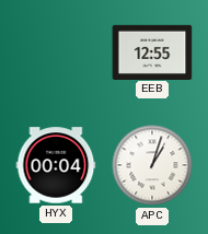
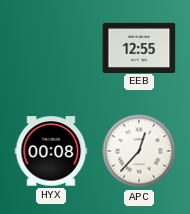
HYX: 00:04 -> 00:08 (51, 151)
APC: 1:03 -> 12:37 (139, 151)
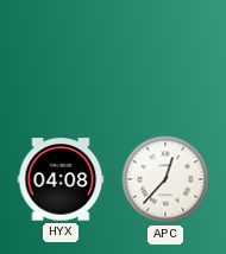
EEB: 12:55 -> none (139, 47)
HYX: 00:08 -> 04:08 (61, 179)
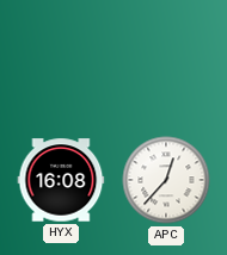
HYX: 04:08 -> 16:08 (61, 180)
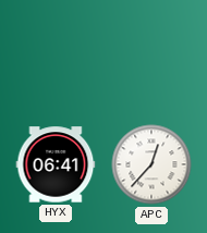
HYX: 16:08 -> 06:41 (56, 164)
